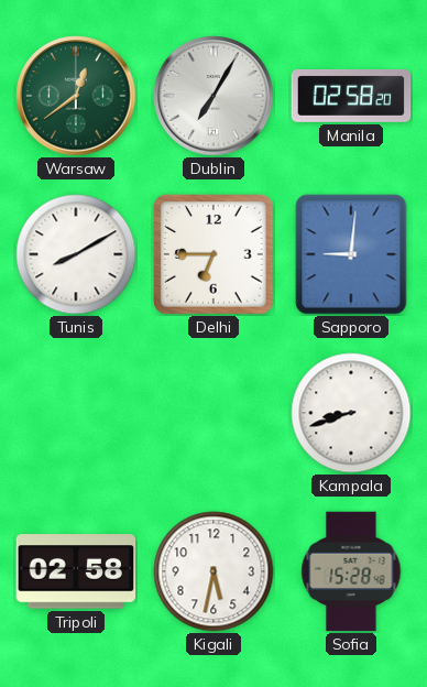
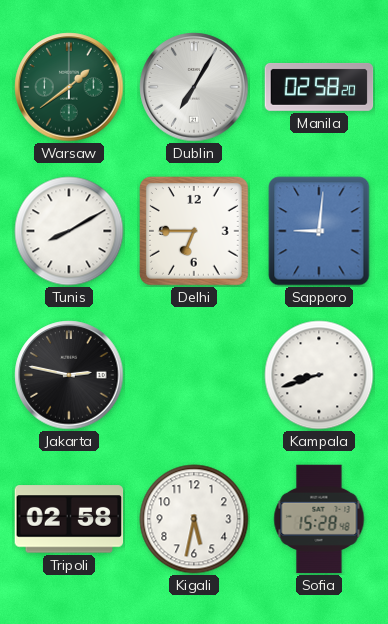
Warsaw: 12:39 -> 1:39 (69, 87)
Jakarta: none -> 2:47 (69, 375)
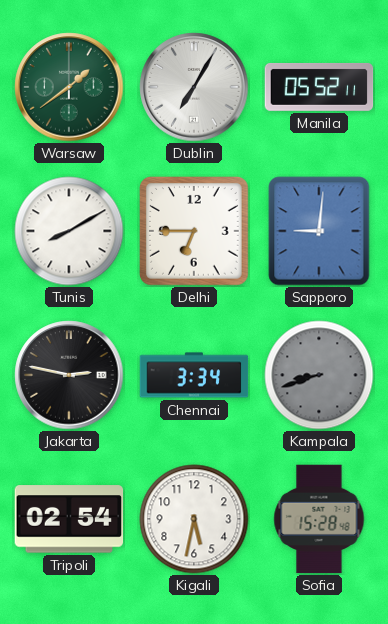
Manila: 02:58 -> 05:52 (319, 87)
Chennai: none -> 3:34 (194, 375)
Kampala dial: white -> grey (319, 375)
Tripoli: 02:58 -> 02:54 (69, 519)
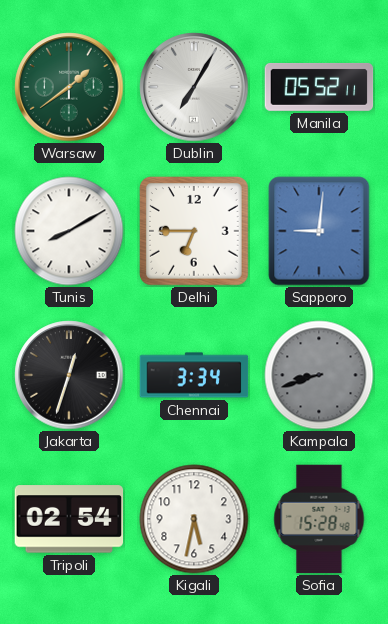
Jakarta: 2:47 -> 12:33 (69, 375)
